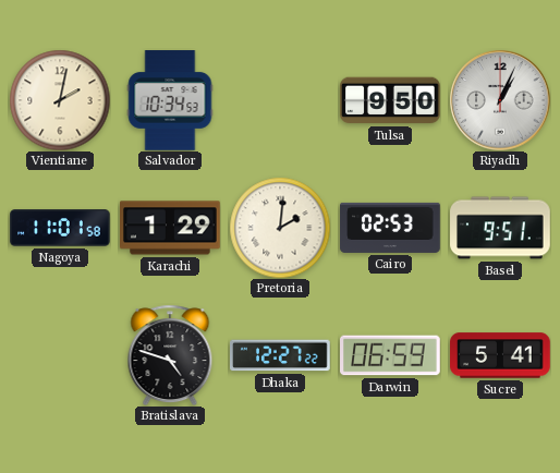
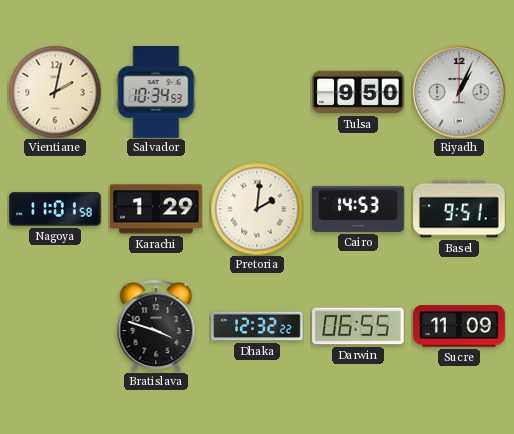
Cairo: 02:53 -> 14:53 (358, 209)
Bratislava: 4:48 -> 3:48 (156, 326)
Dhaka: 12:27 -> 12:32 (258, 326)
Darwin: 06:59 -> 06:55 (358, 326)
Sucre: 5:41 -> 11:09 (459, 326)
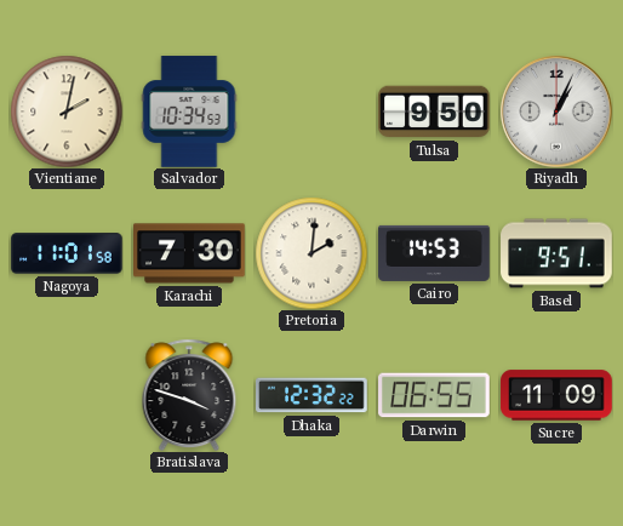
Karachi: 1:29 -> 7:30 (190, 253)
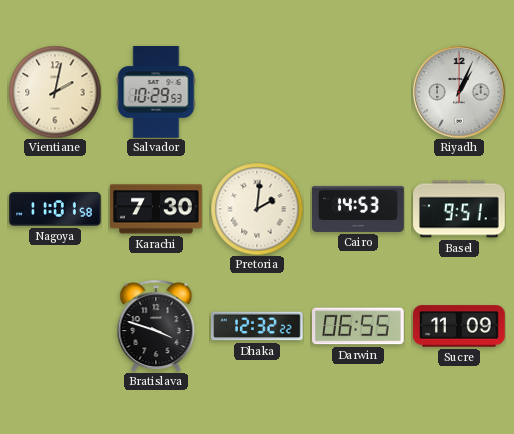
Salvador: 10:34 -> 10:29 (156, 92)
Tulsa: 9:50 -> none (434, 112)
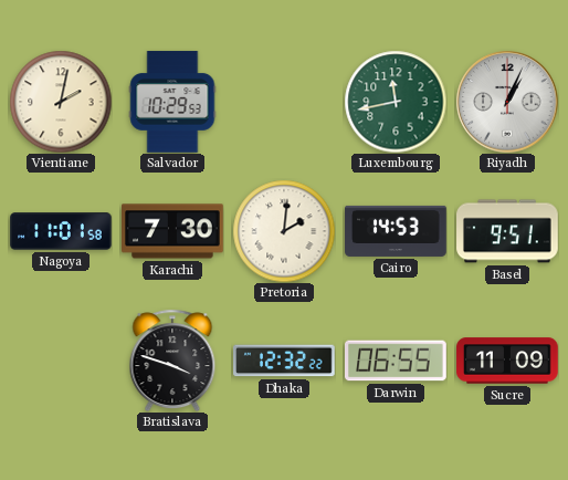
Luxembourg: none -> 11:43 (396, 102)
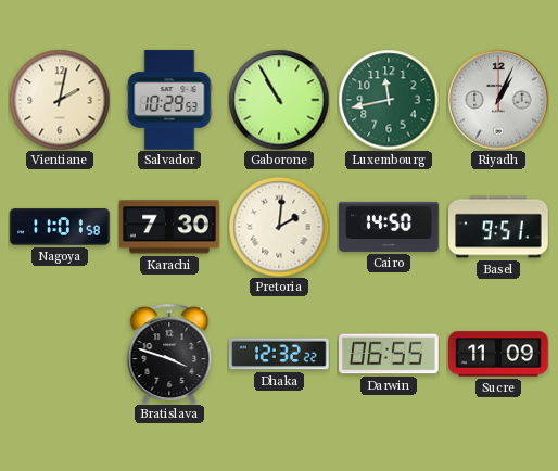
Gaborone: none -> 10:55 (279, 100)
Cairo: 14:53 -> 14:50 (389, 227)
